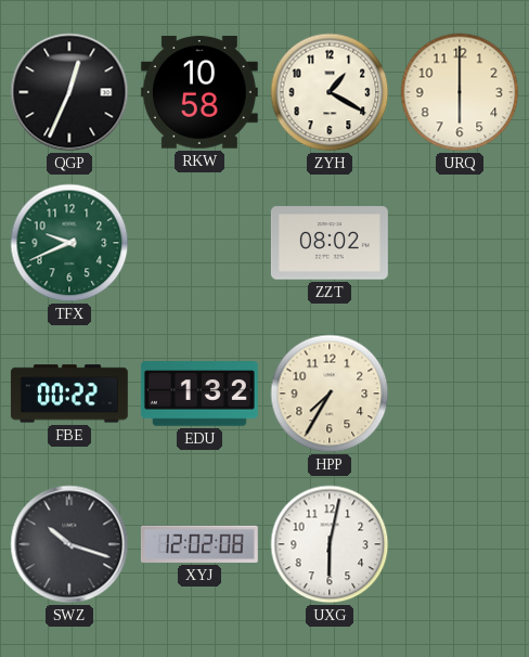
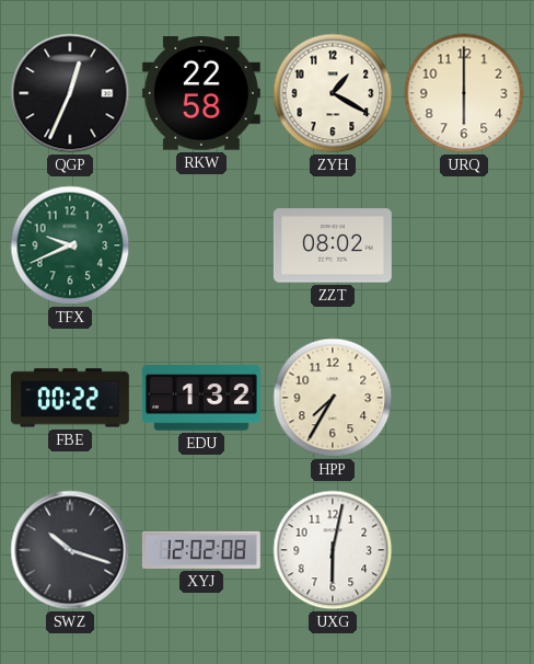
RKW: 10:58 -> 22:58 (201, 93)
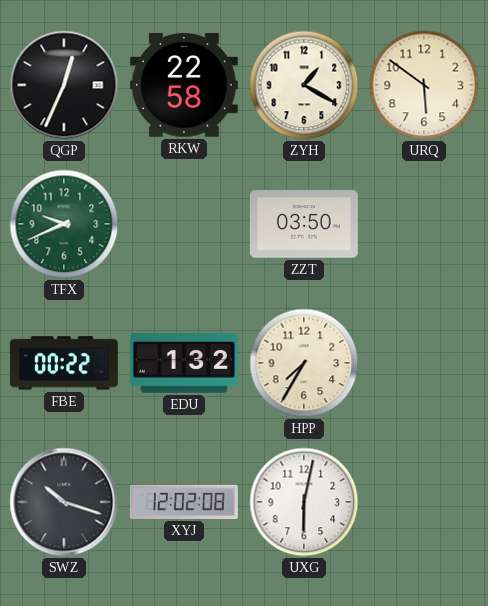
URQ: 6:00 -> 5:51 (424, 85)
ZZT: 08:02 -> 03:50 (304, 224)
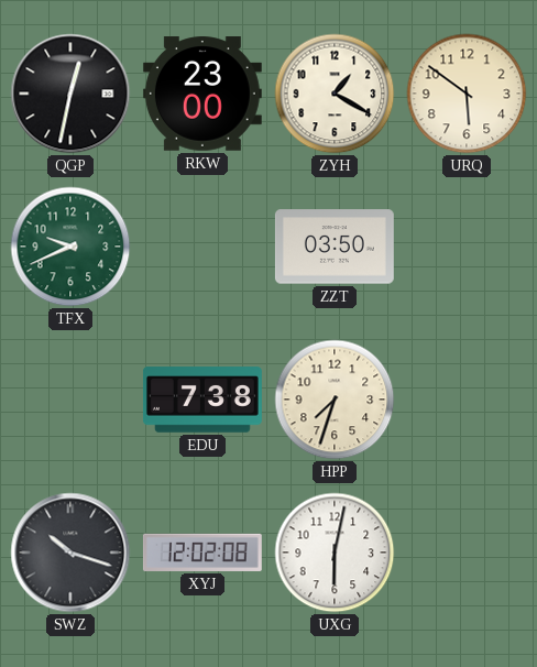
QGP: 12:34 -> 12:32 (70, 94)
RKW: 22:58 -> 23:00 (202, 94)
FBE: 00:22 -> none (64, 363)
EDU: 1:32 -> 7:38 (202, 400)
HPP: 7:35 -> 7:33 (335, 400)
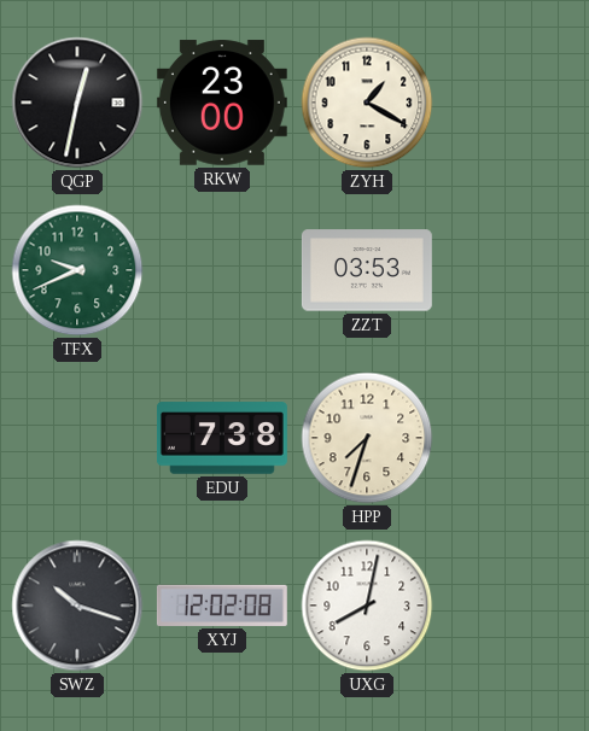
URQ: 5:51 -> none (467, 94)
ZZT: 03:50 -> 03:53 (367, 270)
UXG: 6:02 -> 8:02 (367, 606)
